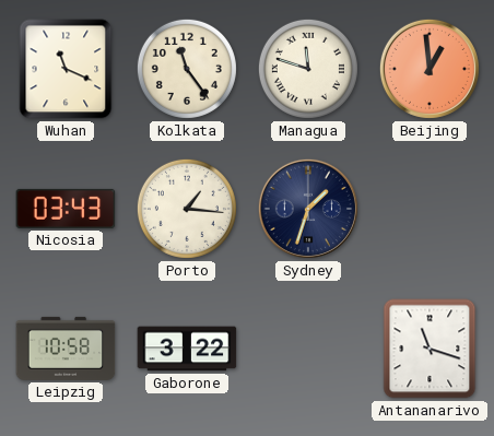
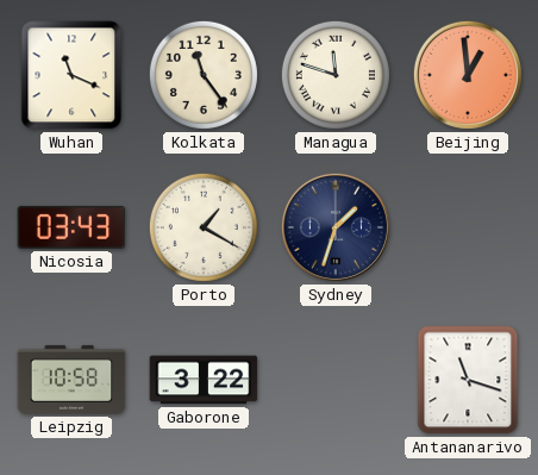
Porto: 1:16 -> 1:20 (204, 227)
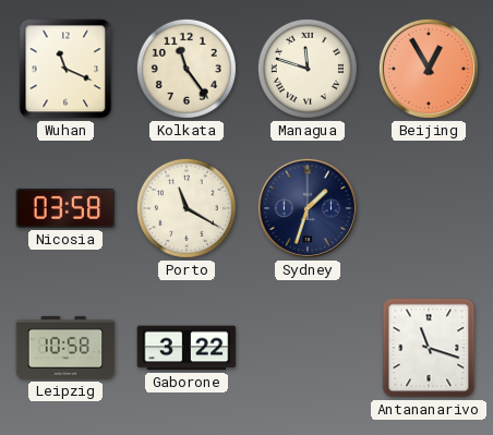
Beijing: 12:59 -> 12:55 (429, 69)
Nicosia: 03:43 -> 03:58 (65, 208)
Porto: 1:20 -> 11:20 (187, 208)
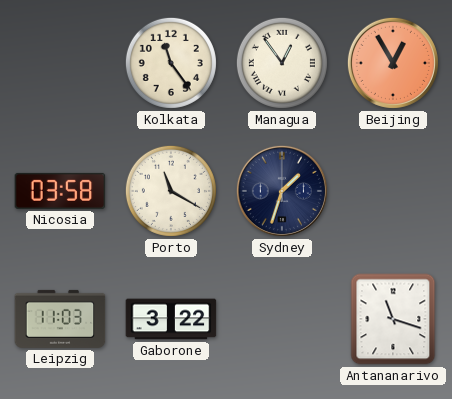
Wuhan: 11:19 -> none (65, 69)
Managua: 11:48 -> 12:54 (282, 63)
Leipzig: 10:58 -> 11:03 (60, 319)
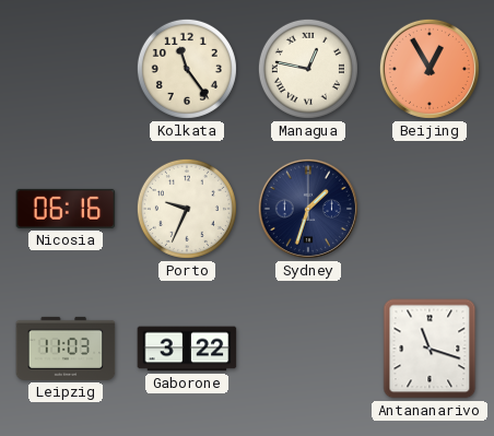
Managua: 12:54 -> 12:47 (308, 69)
Nicosia: 03:58 -> 06:16 (66, 209)
Porto: 11:20 -> 9:34 (187, 209)
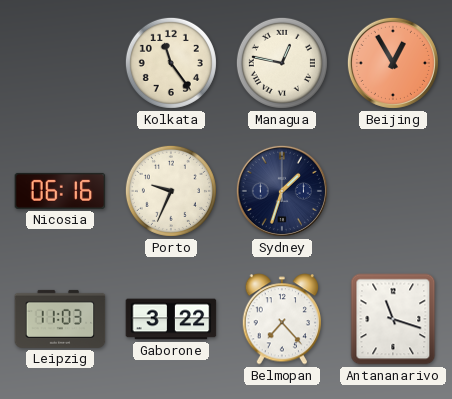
Belmopan: none -> 7:23 (282, 319)
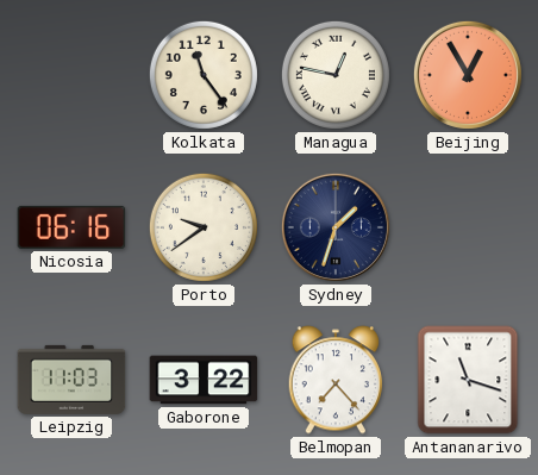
Porto: 9:34 -> 9:39 (204, 227)
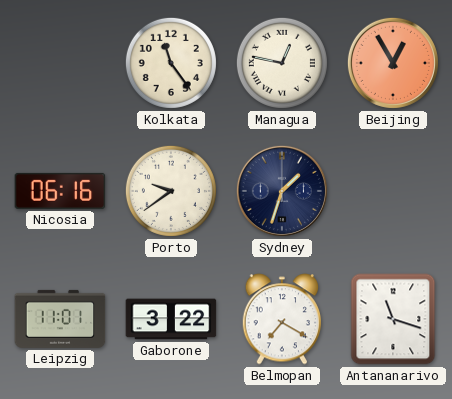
Leipzig: 11:03 -> 11:01 (60, 319)
Belmopan: 7:23 -> 7:20 (282, 319)
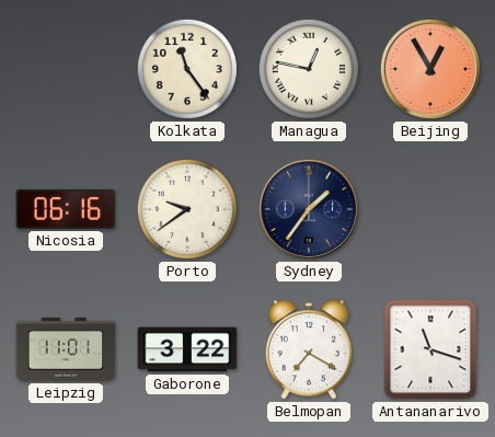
Sydney: 1:33 -> 1:36 (309, 209)
